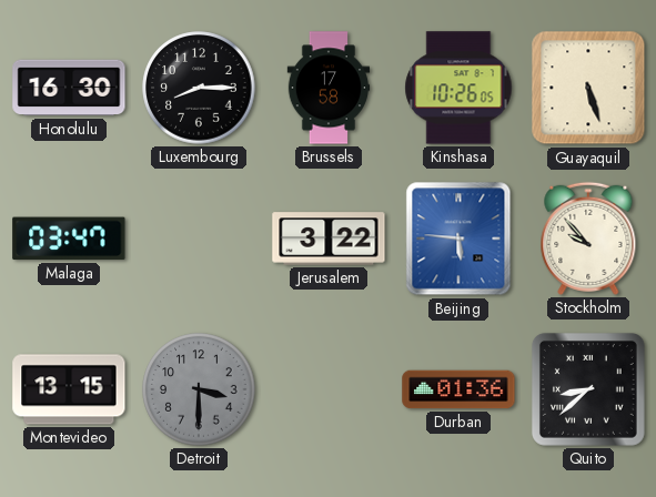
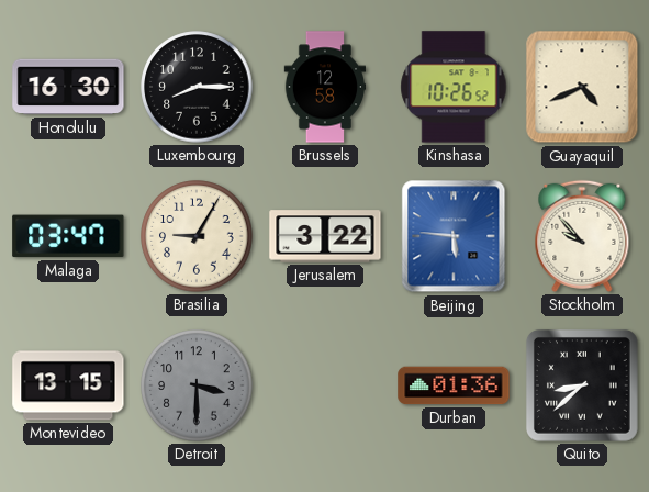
Brussels: 17:58 -> 12:58 (325, 87)
Kinshasa: 10:26:05 -> 10:26:52 (454, 87)
Guayaquil: 5:27 -> 4:41 (582, 87)
Brasilia: none -> 9:05 (197, 236)
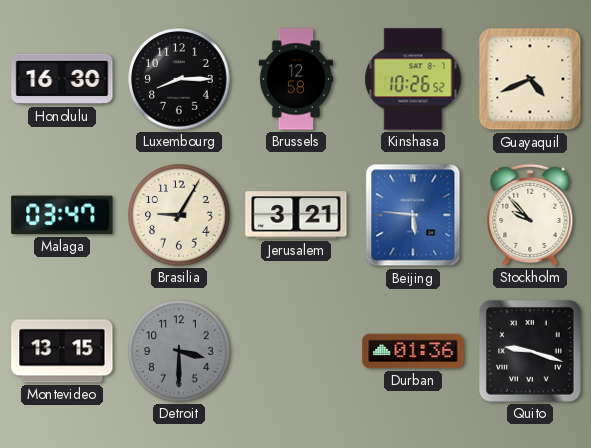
Jerusalem: 3:22 -> 3:21 (296, 215)
Quito: 8:38 -> 9:18 (530, 351)
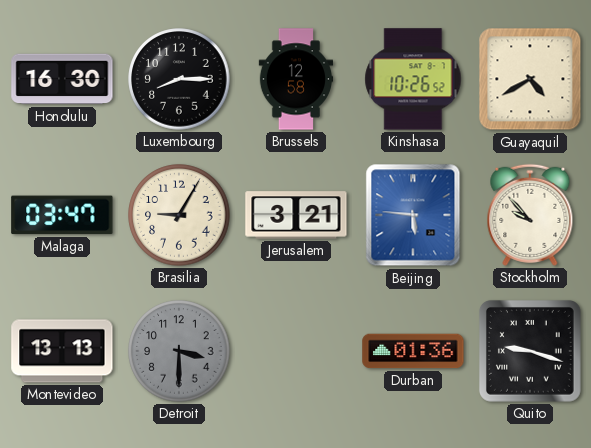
Guayaquil: 4:41 -> 4:40 (530, 79)
Montevideo: 13:15 -> 13:13 (62, 351)
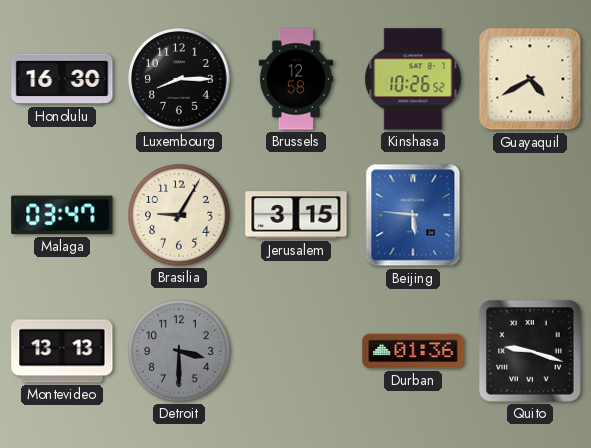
Jerusalem: 3:21 -> 3:15 (296, 215)
Stockholm: 9:53 -> none (530, 215)
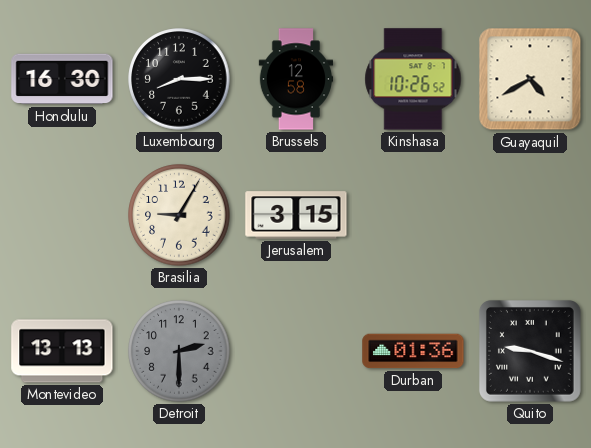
Malaga: 03:47 -> none (62, 215)
Beijing: 5:46 -> none (413, 215)
Detroit: 3:30 -> 2:30 (179, 351)
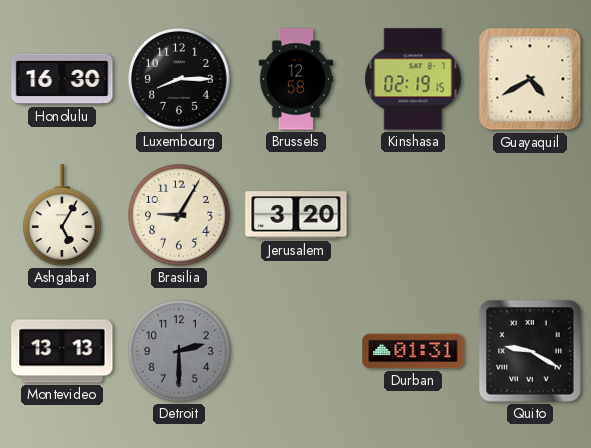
Kinshasa: 10:26 -> 02:19 (413, 79)
Ashgabat: none -> 5:05 (62, 215)
Jerusalem: 3:15 -> 3:20 (296, 215)
Durban: 01:36 -> 01:31 (413, 351)
Quito: 9:18 -> 9:20 (530, 351)
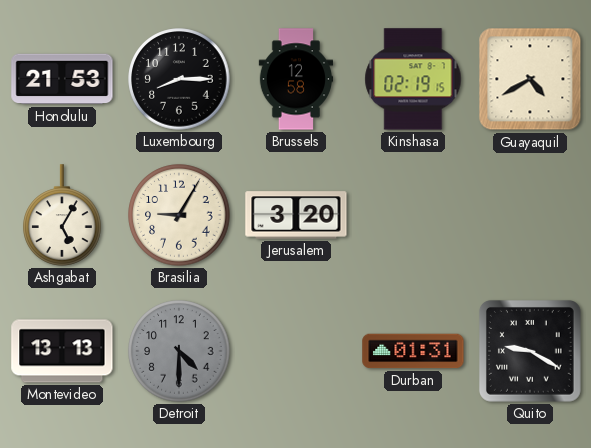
Honolulu: 16:30 -> 21:53 (62, 79)
Detroit: 2:30 -> 4:30 (179, 351)
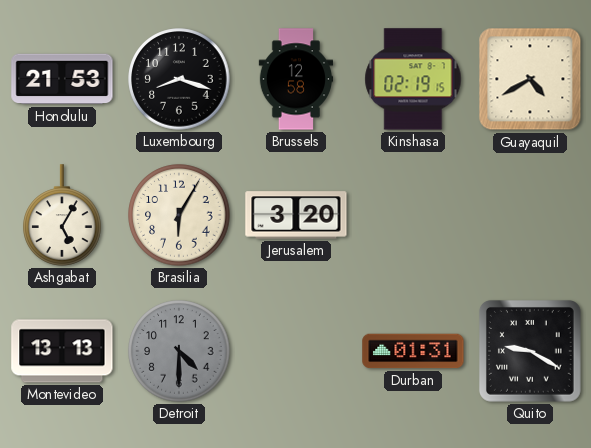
Luxembourg: 8:15 -> 8:18 (179, 79)
Brasilia: 9:05 -> 6:05 (179, 215)
